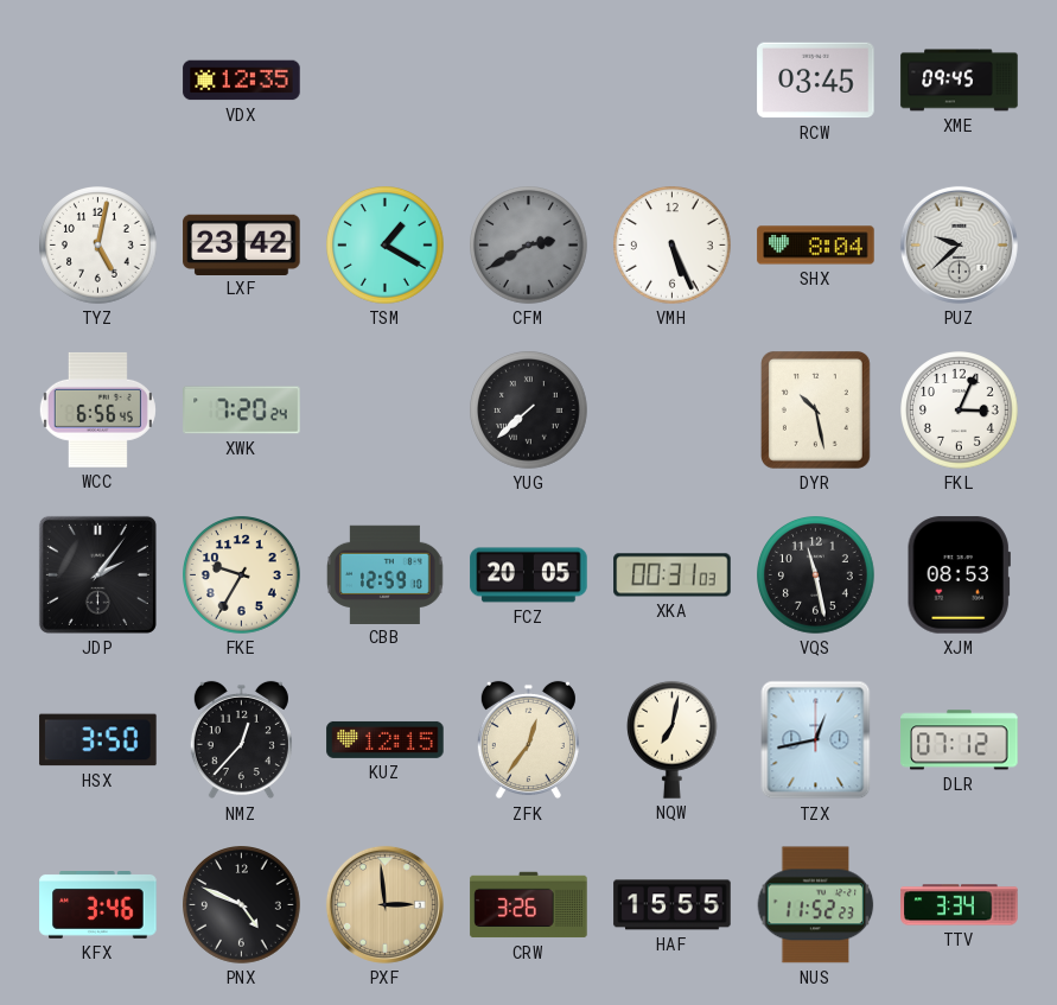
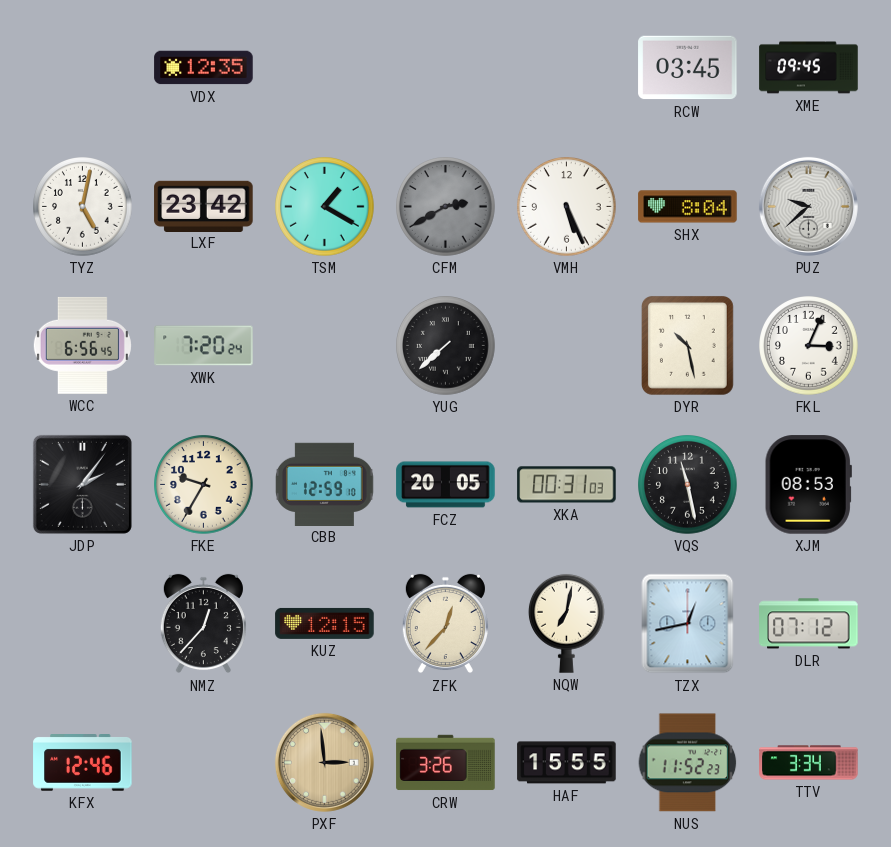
HSX: 3:50 -> none (98, 740)
ZFK: 12:36 -> 12:37 (445, 624)
KFX: 3:46 -> 12:46 (83, 763)
PNX: 4:49 -> none (242, 905)
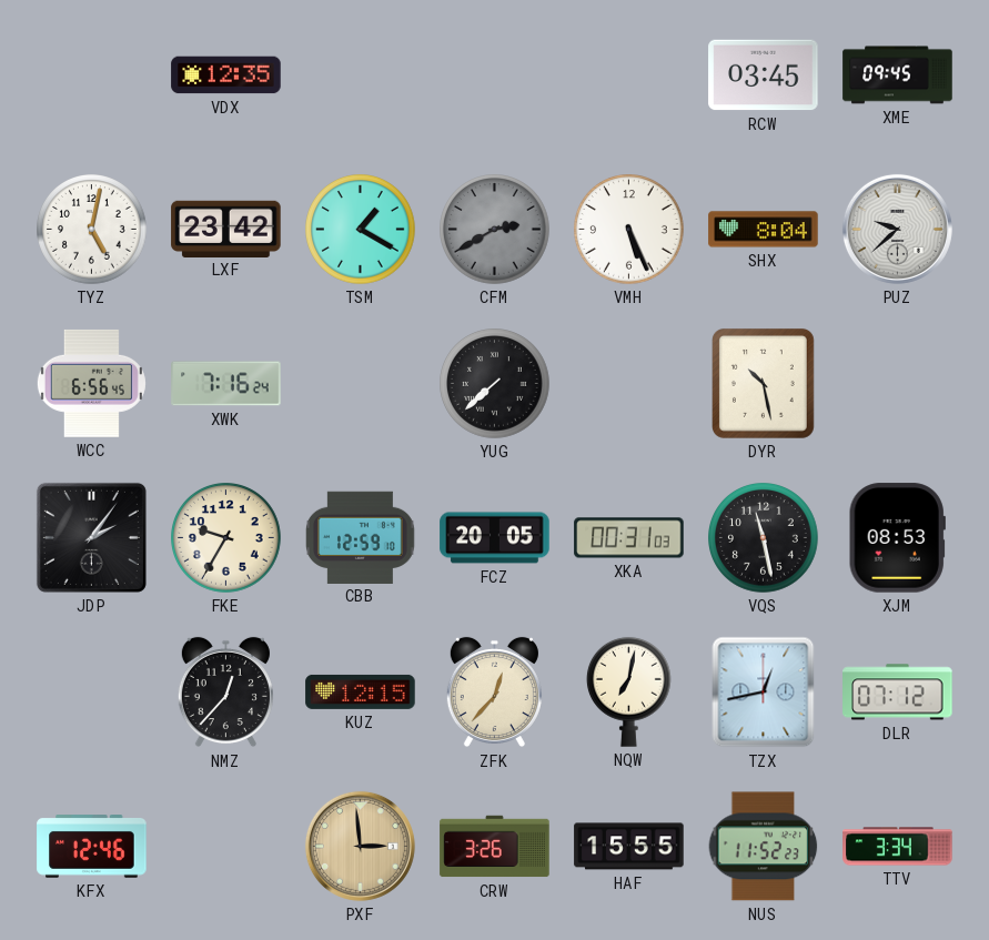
XWK: 7:20 -> 7:16 (226, 384)
FKL: 3:04 -> none (809, 346)
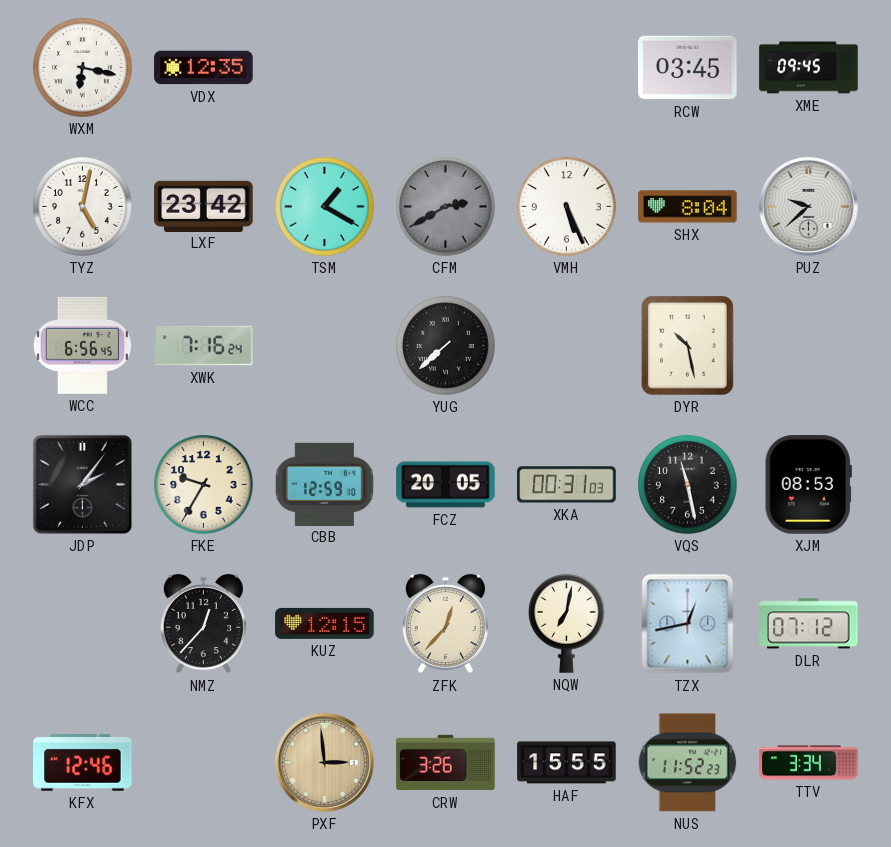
WXM: none -> 6:17 (83, 68)
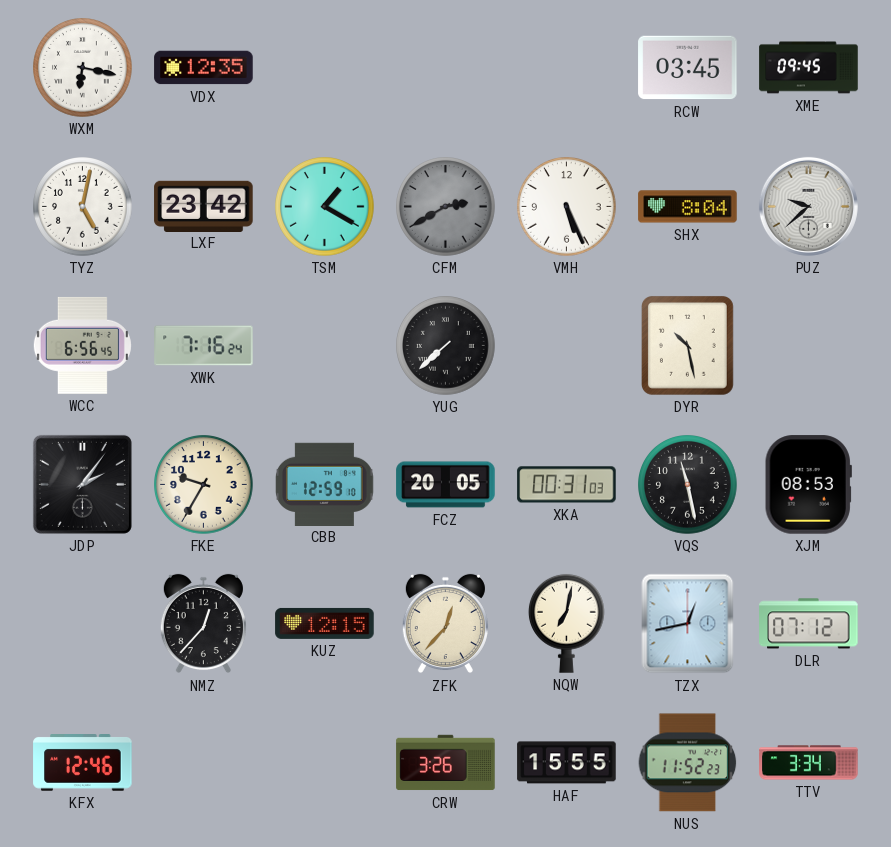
PXF: 2:59 -> none (324, 762)
